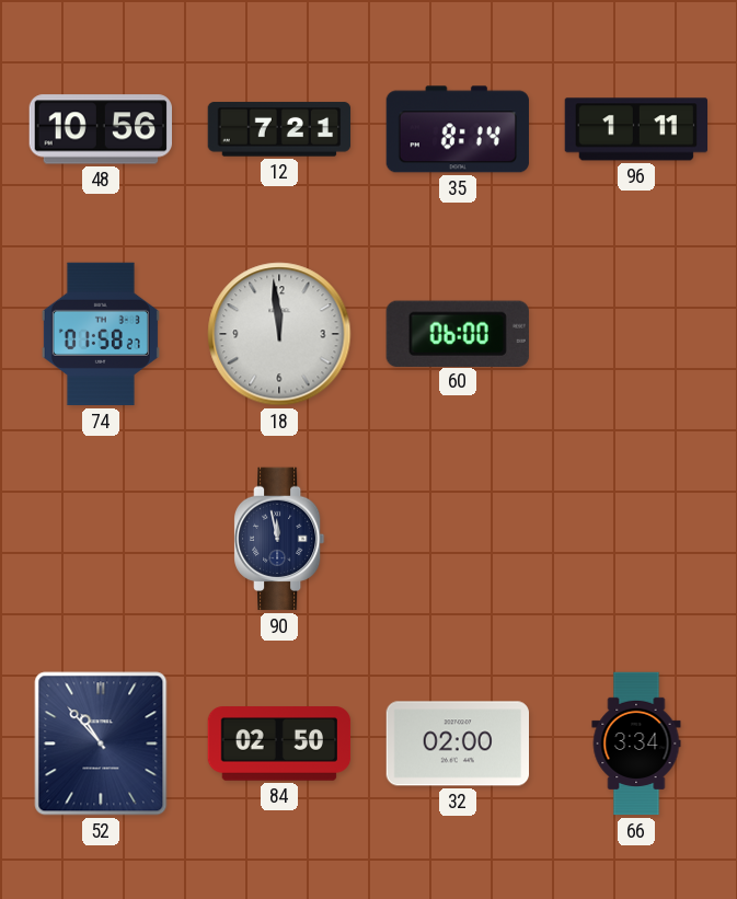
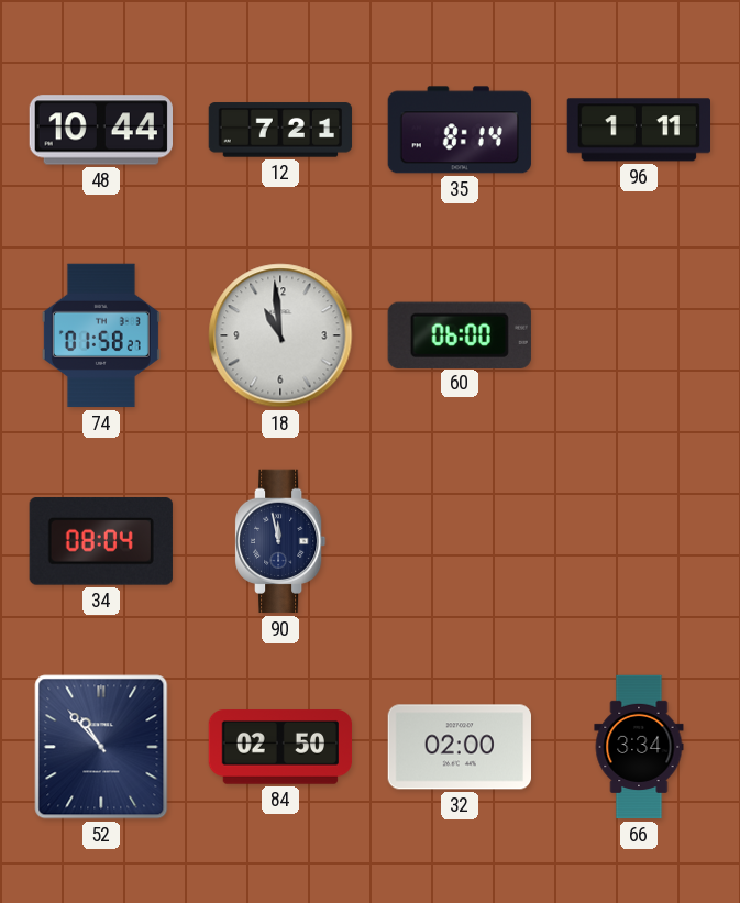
48: 10:56 -> 10:44 (100, 130)
18: 11:59 -> 10:59 (280, 335)
34: none -> 08:04 (101, 542)
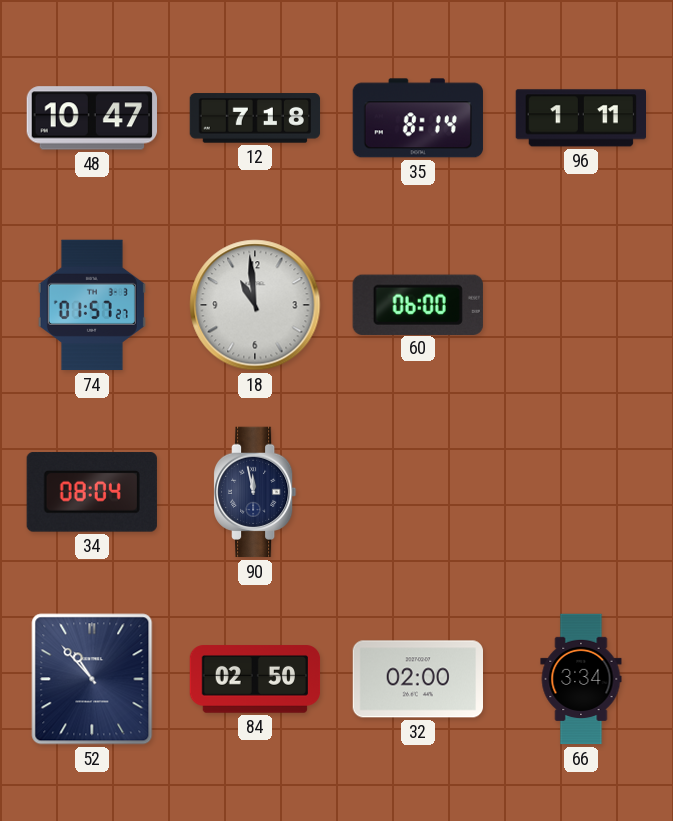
48: 10:44 -> 10:47 (91, 118)
12: 7:21 -> 7:18 (255, 118)
74: 01:58 -> 01:57 (92, 305)
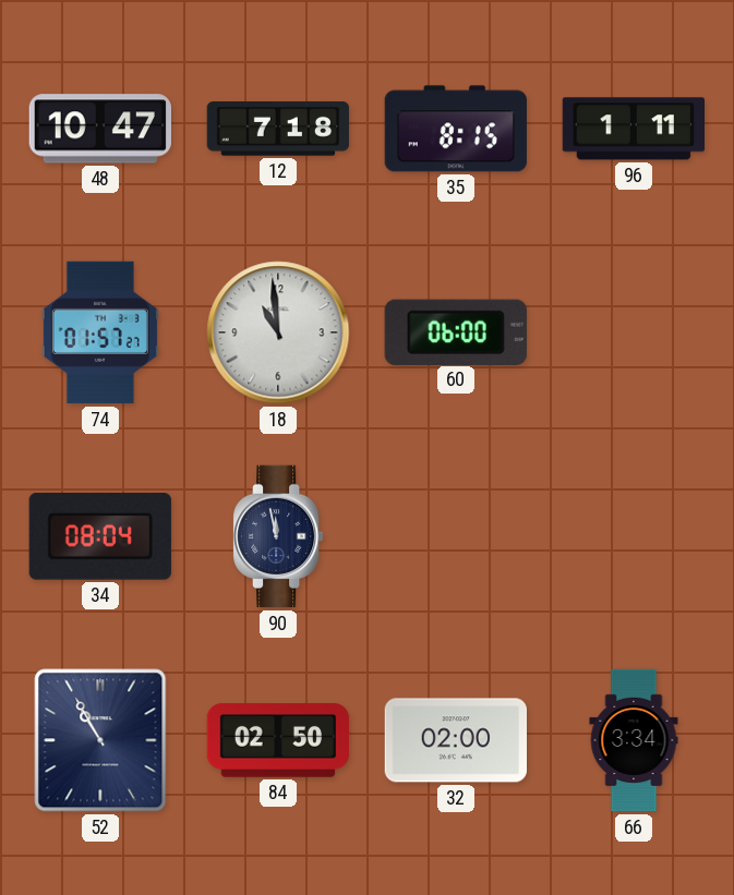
35: 8:14 -> 8:15 (455, 129)
52: 10:53 -> 10:55 (100, 740)
